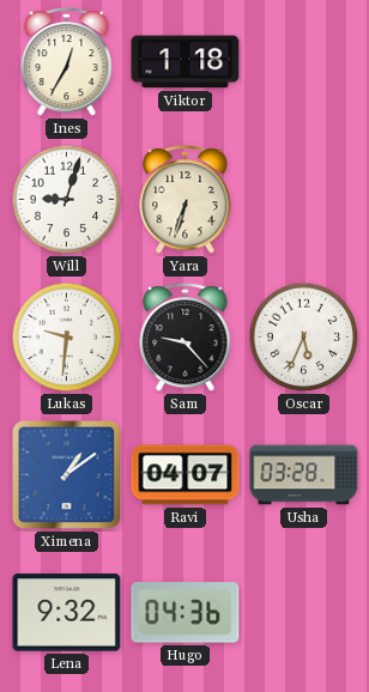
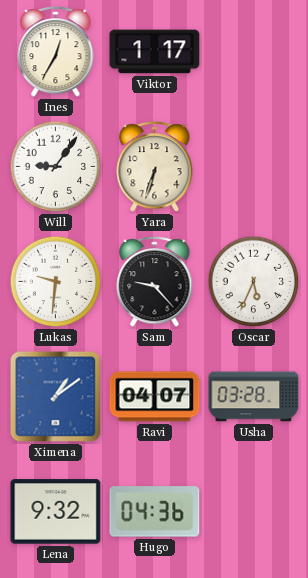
Viktor: 1:18 -> 1:17 (155, 52)
Will: 9:03 -> 9:06 (56, 167)
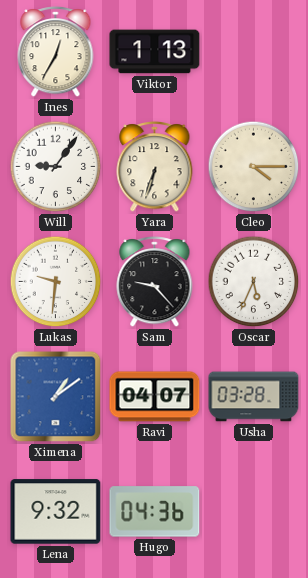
Viktor: 1:17 -> 1:13 (155, 52)
Cleo: none -> 4:15 (254, 167)
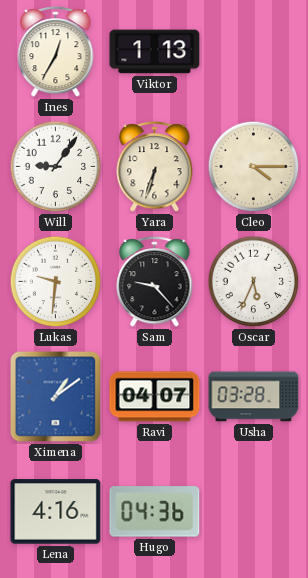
Lena: 9:32 -> 4:16 (56, 512)
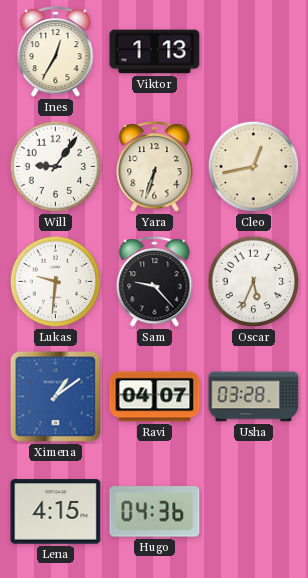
Cleo: 4:15 -> 12:43 (254, 167)
Lena: 4:16 -> 4:15 (56, 512)
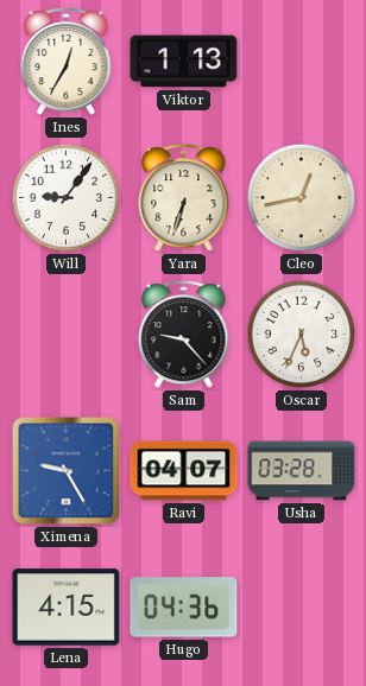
Lukas: 9:31 -> none (56, 282)
Ximena: 1:09 -> 9:25 (67, 471)
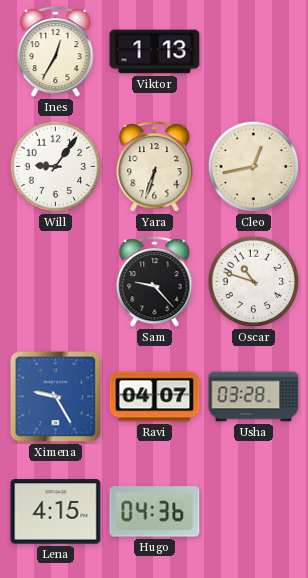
Oscar: 5:34 -> 10:48 (254, 282)
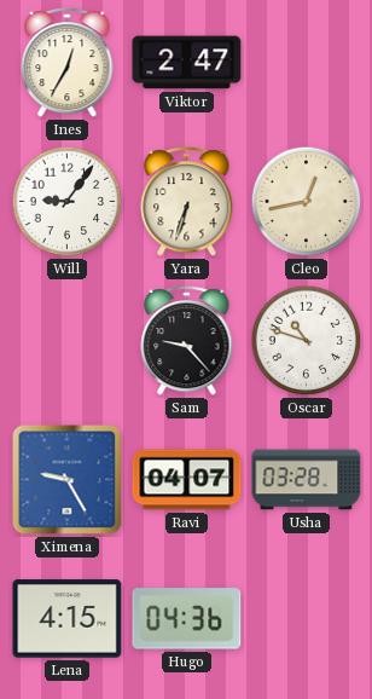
Viktor: 1:13 -> 2:47 (187, 63)
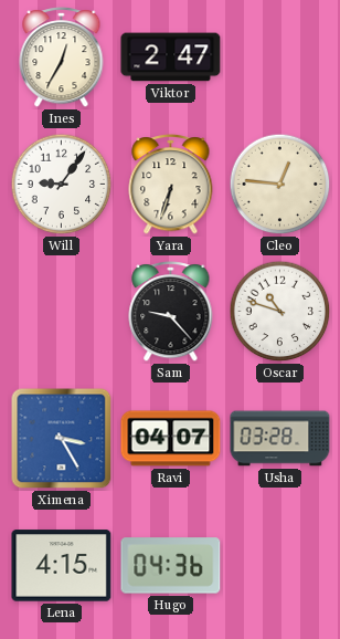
Cleo: 12:43 -> 12:46 (280, 185)
Ximena: 9:25 -> 3:25 (62, 439)
